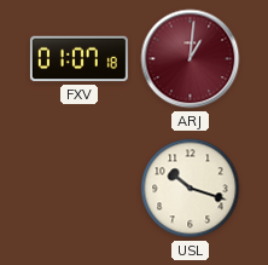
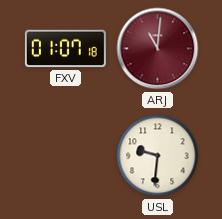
ARJ: 1:01 -> 11:01 (158, 49)
USL: 10:18 -> 9:31 (158, 156)
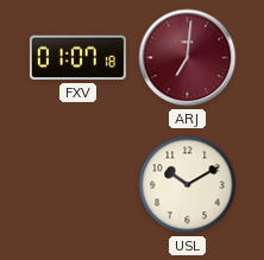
ARJ: 11:01 -> 7:01 (188, 58)
USL: 9:31 -> 10:10 (188, 185)
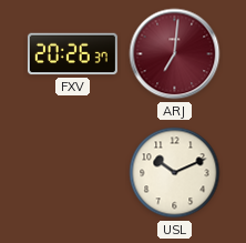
FXV: 01:07 -> 20:26 (72, 54)
USL: 10:10 -> 10:11 (175, 173)
